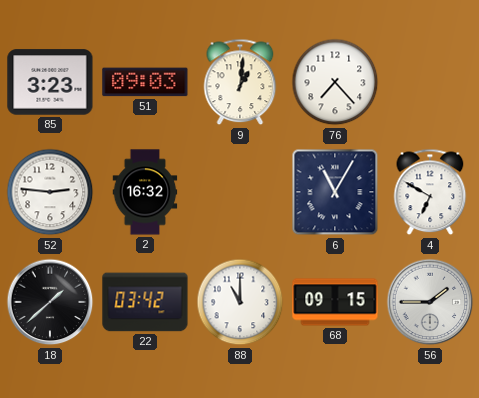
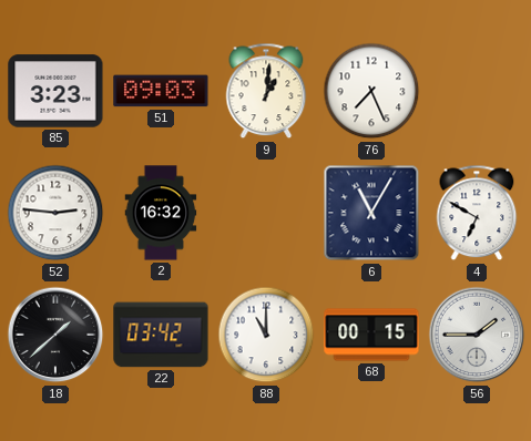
76: 7:23 -> 7:26 (371, 91)
68: 09:15 -> 00:15 (371, 335)
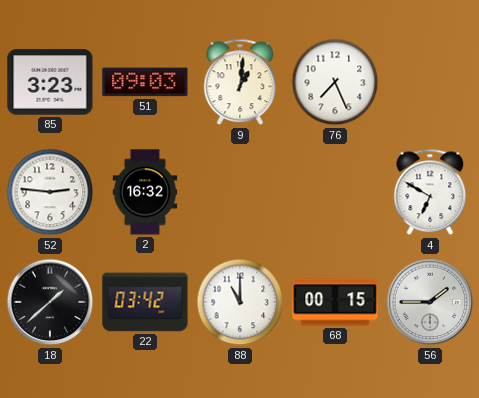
6: 11:05 -> none (371, 213)
